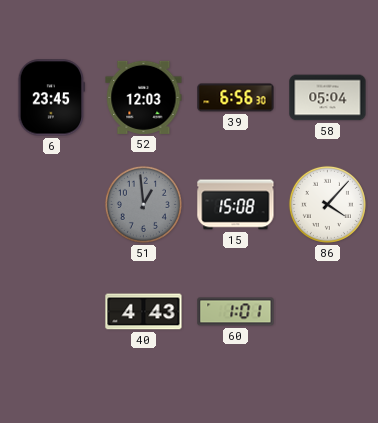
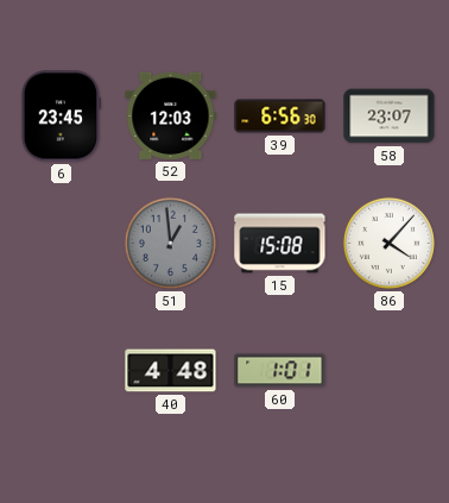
58: 05:04 -> 23:07 (390, 117)
40: 4:43 -> 4:48 (171, 371)
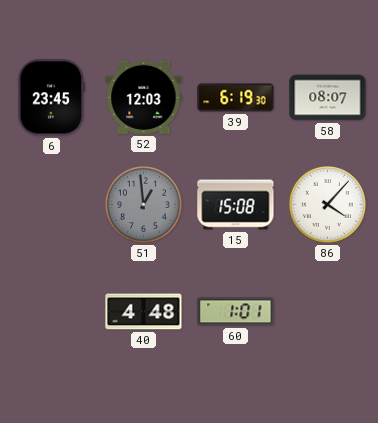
39: 6:56 -> 6:19 (236, 98)
58: 23:07 -> 08:07 (328, 98)
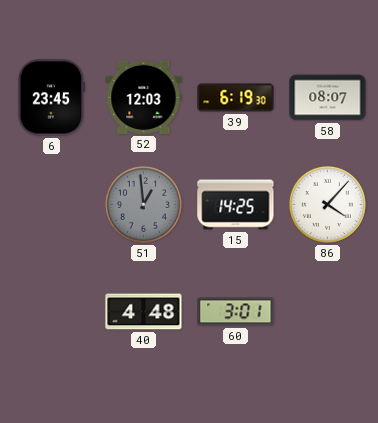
15: 15:08 -> 14:25 (236, 205)
60: 1:01 -> 3:01 (236, 312)
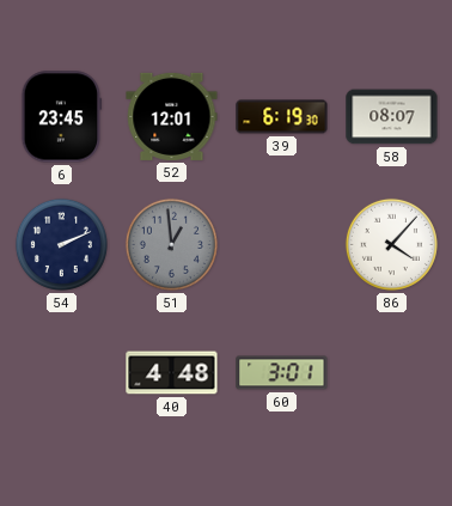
52: 12:03 -> 12:01 (172, 116)
54: none -> 2:11 (61, 244)
15: 14:25 -> none (236, 205)
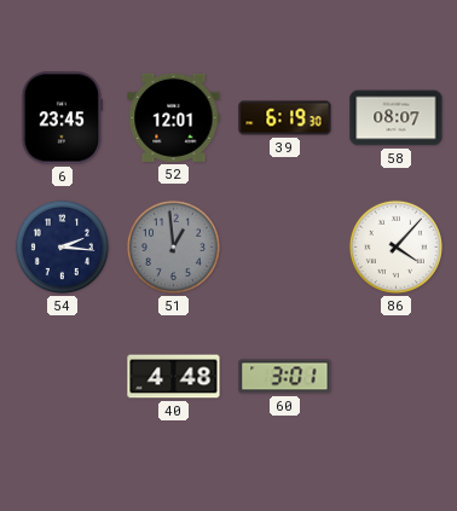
54: 2:11 -> 2:16 (62, 246)
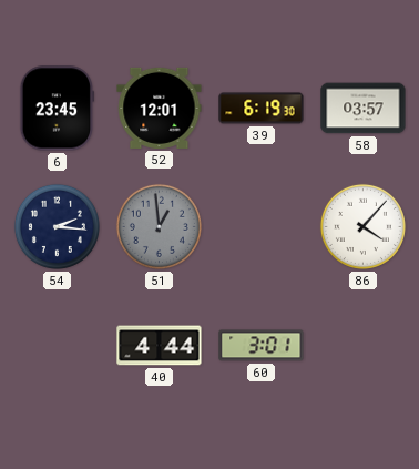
58: 08:07 -> 03:57 (364, 109)
40: 4:48 -> 4:44 (160, 346)
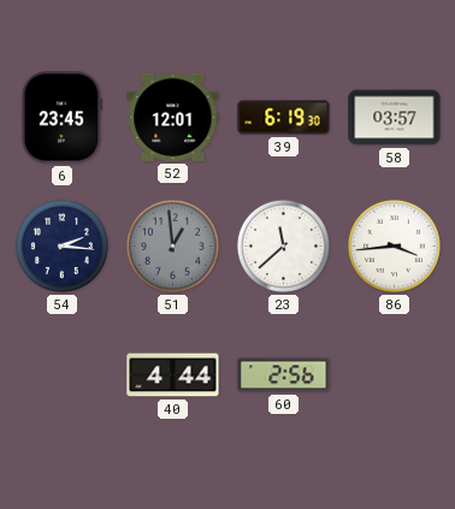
23: none -> 11:38 (283, 245)
86: 4:07 -> 3:44 (394, 245)
60: 3:01 -> 2:56 (284, 375)
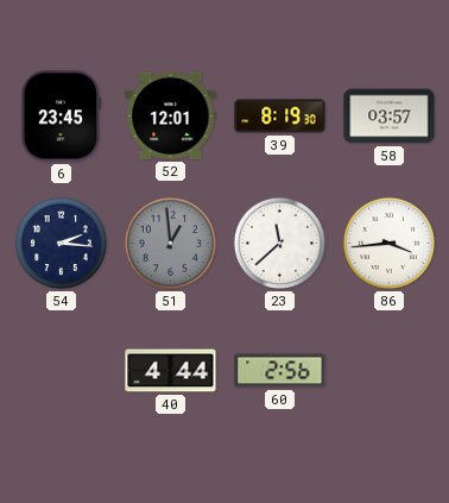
39: 6:19 -> 8:19 (280, 117)
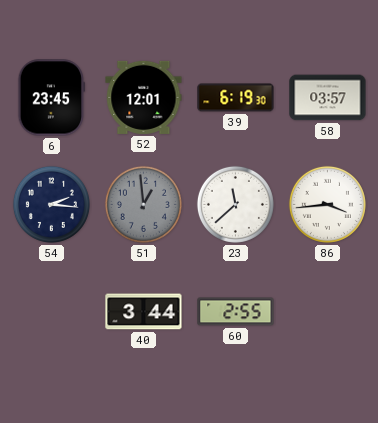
39: 8:19 -> 6:19 (236, 98)
40: 4:44 -> 3:44 (144, 312)
60: 2:56 -> 2:55 (236, 312)
